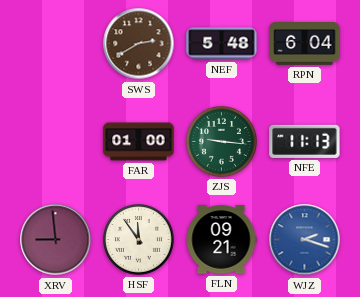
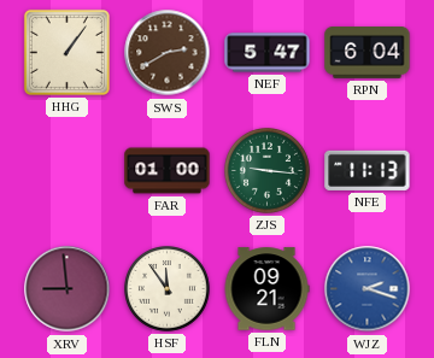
HHG: none -> 1:06 (66, 52)
NEF: 5:48 -> 5:47 (268, 53)
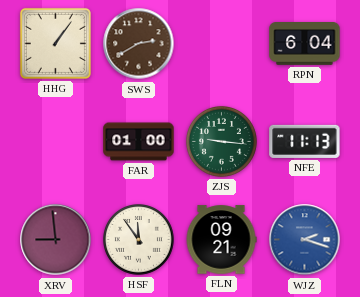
NEF: 5:47 -> none (268, 53)
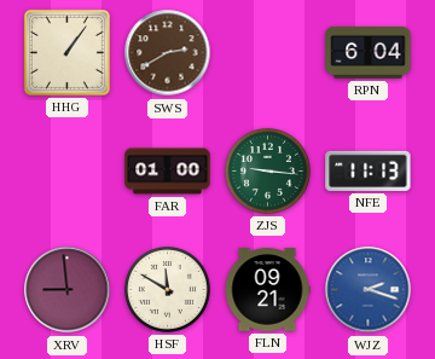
HSF: 11:54 -> 11:50 (168, 290)
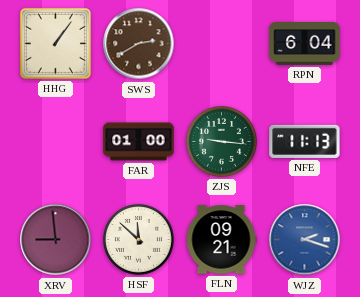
HSF: 11:50 -> 11:52 (139, 240)
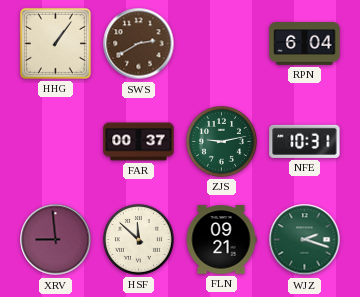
FAR: 01:00 -> 00:37 (139, 142)
ZJS: 9:16 -> 9:13 (222, 142)
NFE: 11:13 -> 10:31 (305, 141)
WJZ dial: blue -> green (305, 240)
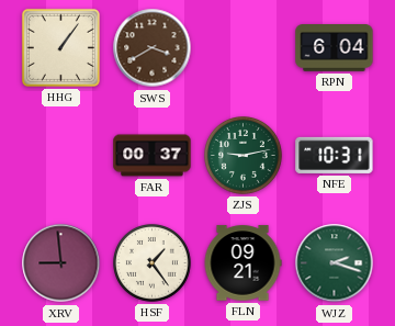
SWS: 2:40 -> 3:40 (153, 48)
HSF: 11:52 -> 1:24 (153, 263)
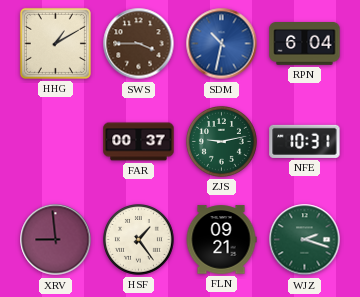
HHG: 1:06 -> 1:10 (55, 43)
SWS: 3:40 -> 3:45 (139, 44)
SDM: none -> 10:32 (222, 44)
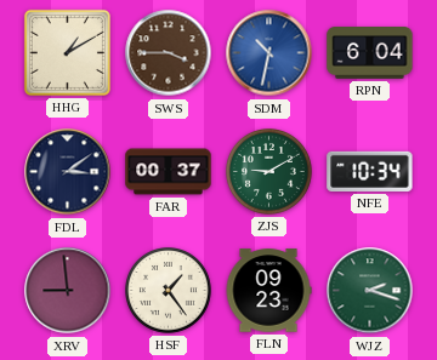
FDL: none -> 3:09 (68, 172)
ZJS: 9:13 -> 9:10 (269, 172)
NFE: 10:31 -> 10:34 (370, 171)
FLN: 09:21 -> 09:23 (268, 291)
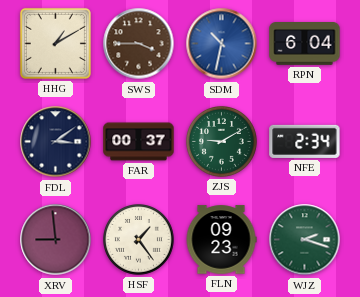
NFE: 10:34 -> 2:34 (305, 141)
